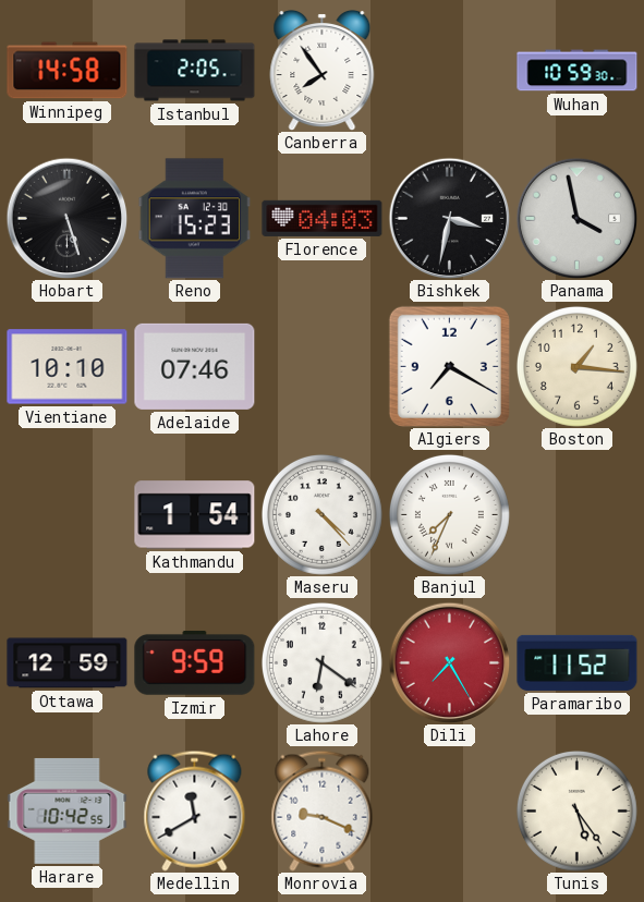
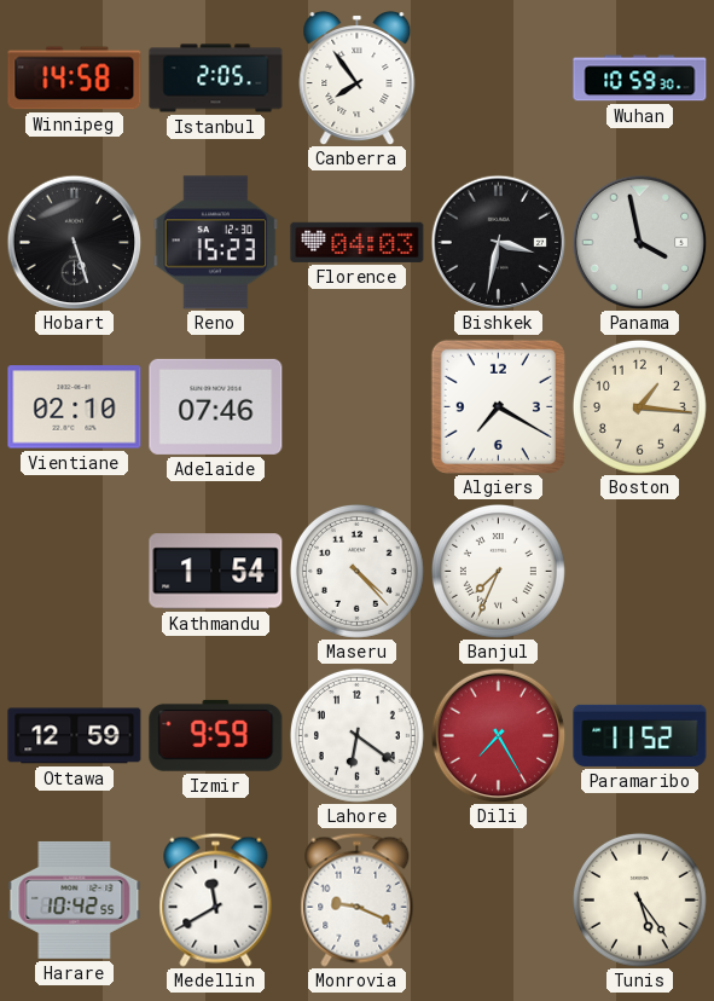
Vientiane: 10:10 -> 02:10 (75, 407)
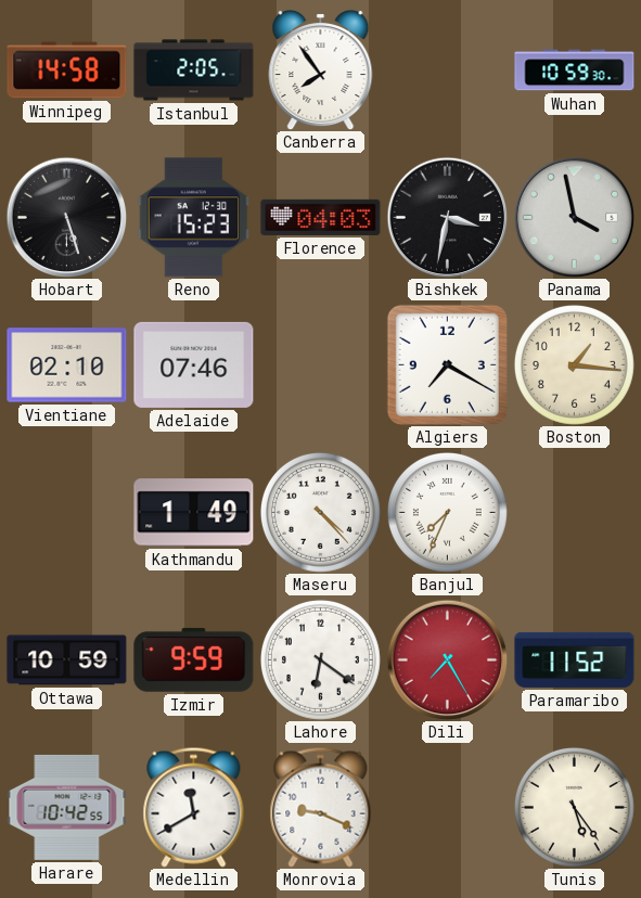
Kathmandu: 1:54 -> 1:49 (194, 513)
Ottawa: 12:59 -> 10:59 (67, 660)
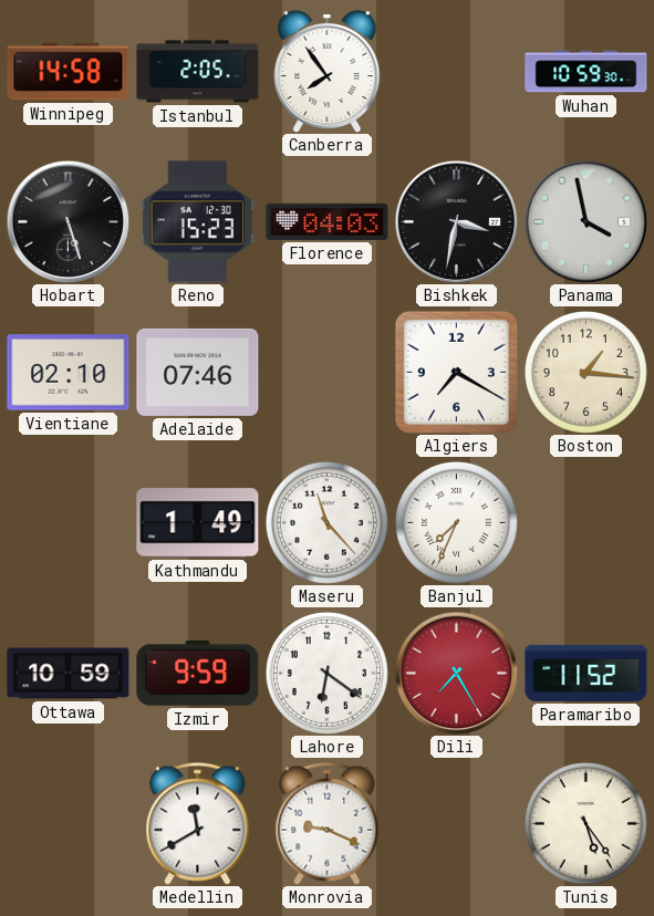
Maseru: 4:23 -> 11:23 (326, 522)
Harare: 10:42 -> none (67, 807)
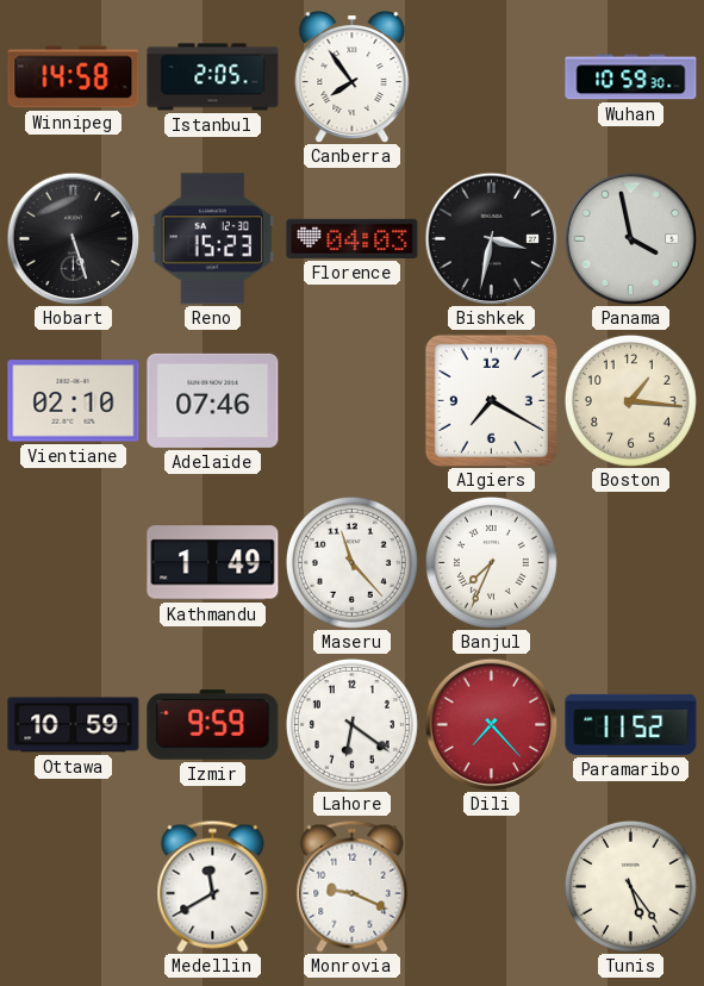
Dili: 7:25 -> 7:23 (491, 724)
